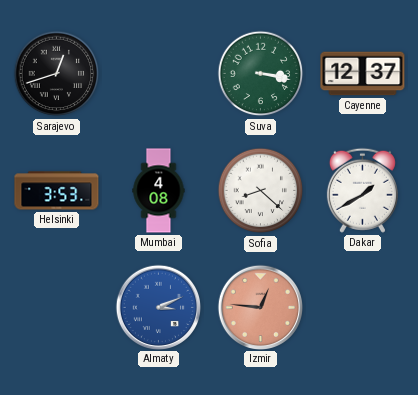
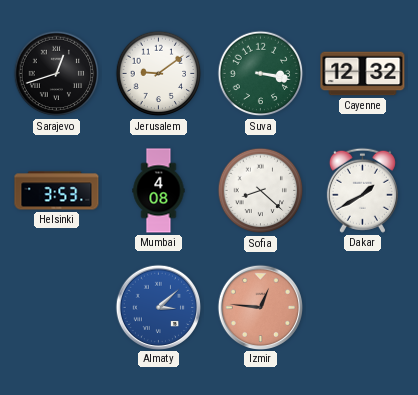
Jerusalem: none -> 9:09 (159, 74)
Cayenne: 12:37 -> 12:32 (363, 74)
Almaty: 3:11 -> 3:08 (158, 307)
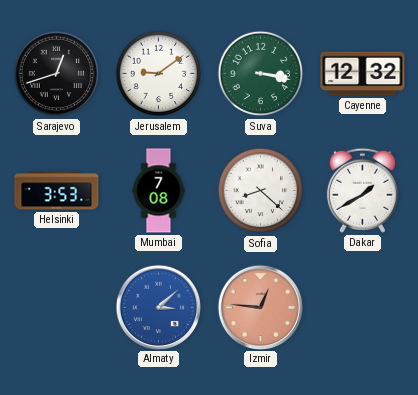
Mumbai: 4:08 -> 7:08 (159, 191)
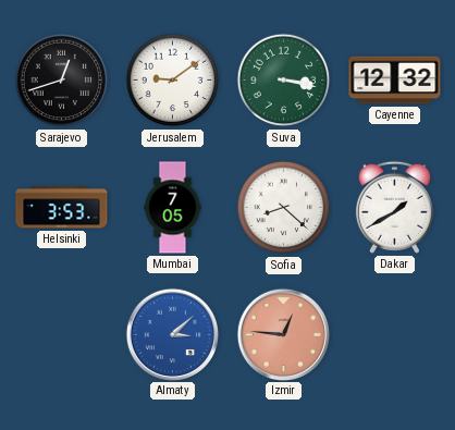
Mumbai: 7:08 -> 7:05 (173, 208)
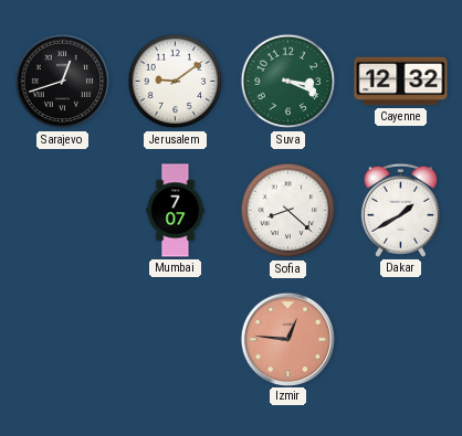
Suva: 3:17 -> 3:19 (288, 82)
Helsinki: 3:53 -> none (62, 208)
Mumbai: 7:05 -> 7:07 (176, 211)
Almaty: 3:08 -> none (172, 334)
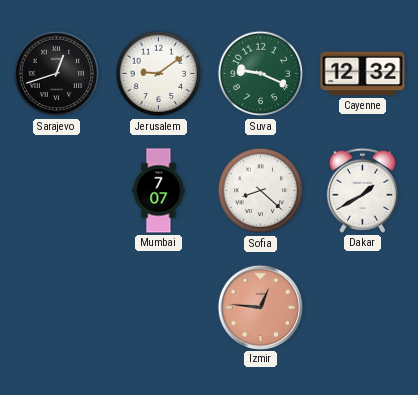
Suva: 3:19 -> 9:19 (261, 74)
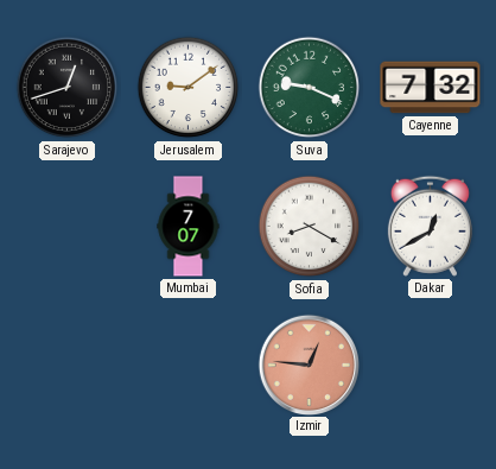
Cayenne: 12:32 -> 7:32 (431, 88)
Sofia: 8:22 -> 8:20 (310, 227)
Dakar: 1:40 -> 12:40 (430, 226)
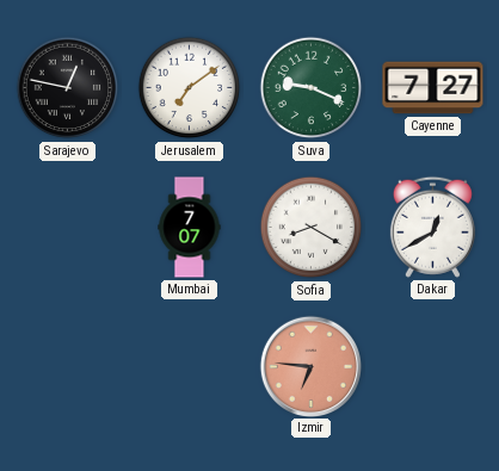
Sarajevo: 12:42 -> 12:47 (68, 88)
Jerusalem: 9:09 -> 7:09 (190, 88)
Cayenne: 7:32 -> 7:27 (433, 88)
Izmir: 12:46 -> 6:46 (310, 366)
